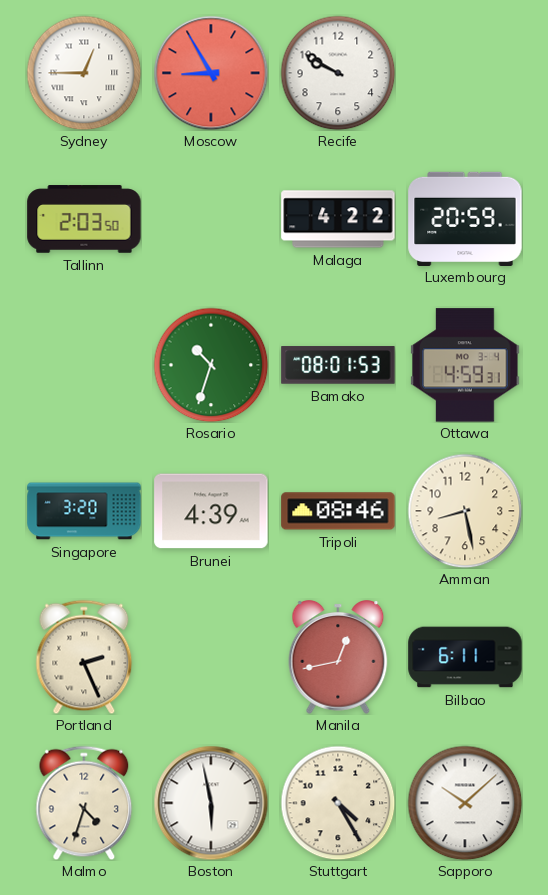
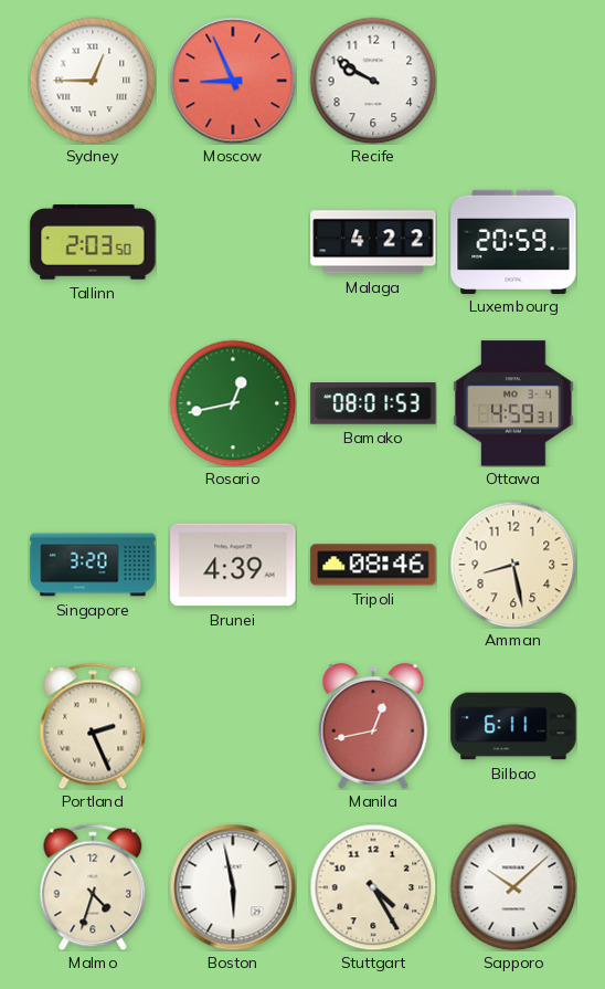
Moscow: 8:55 -> 8:56 (233, 81)
Rosario: 10:33 -> 12:43 (233, 403)
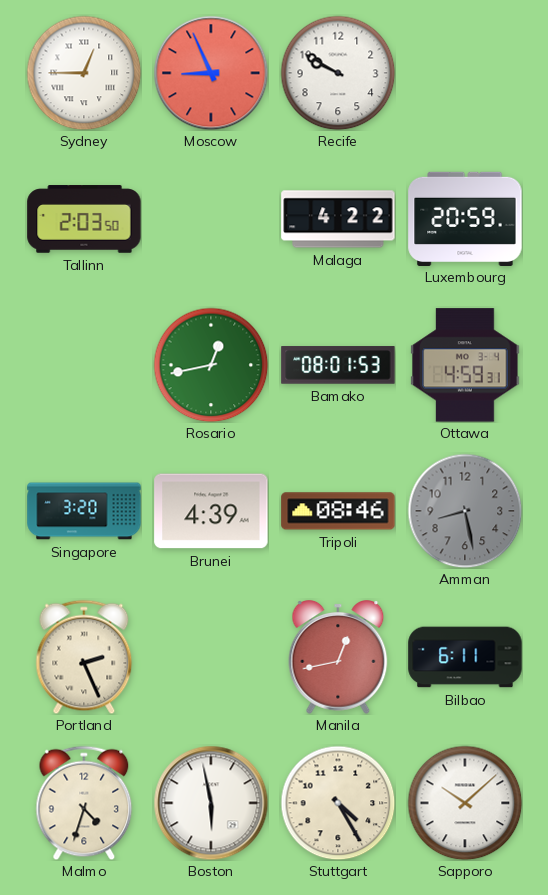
Amman dial: cream -> grey (465, 511)
